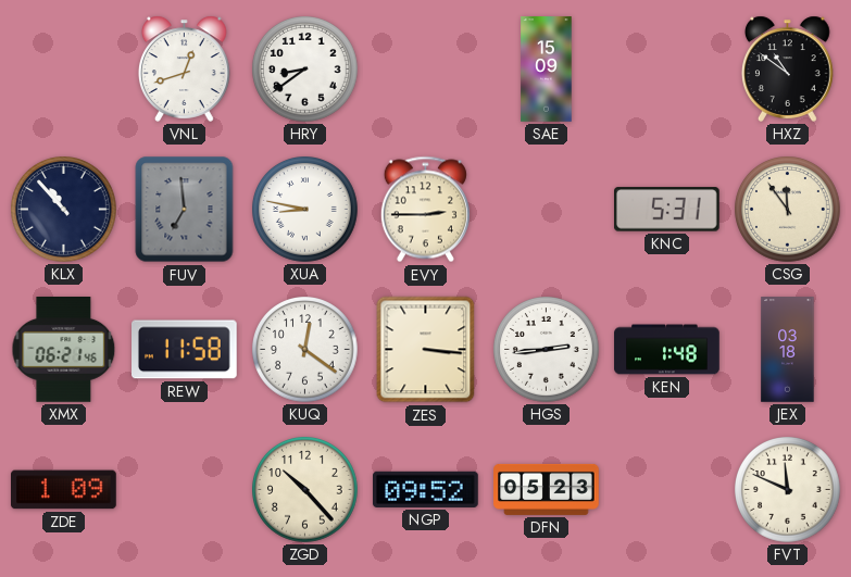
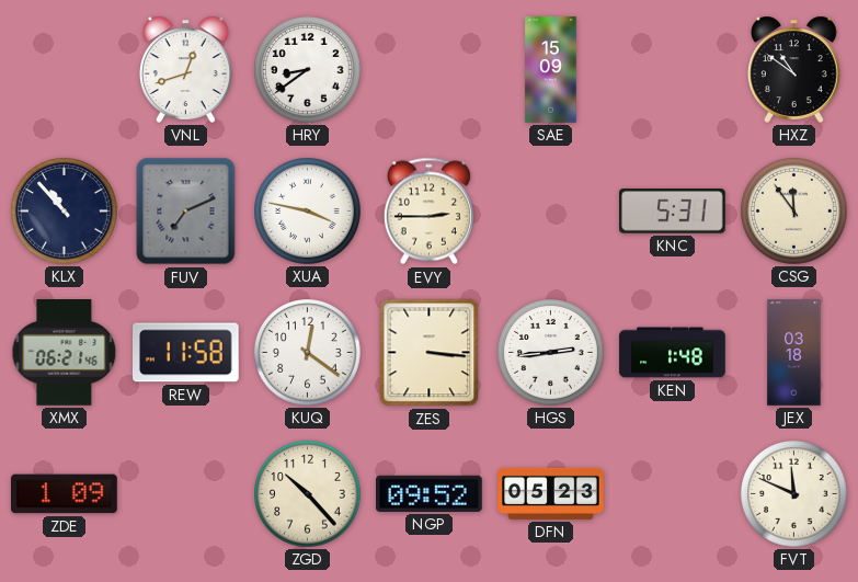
FUV: 6:59 -> 7:11 (186, 212)
XUA: 8:47 -> 3:47 (308, 212)
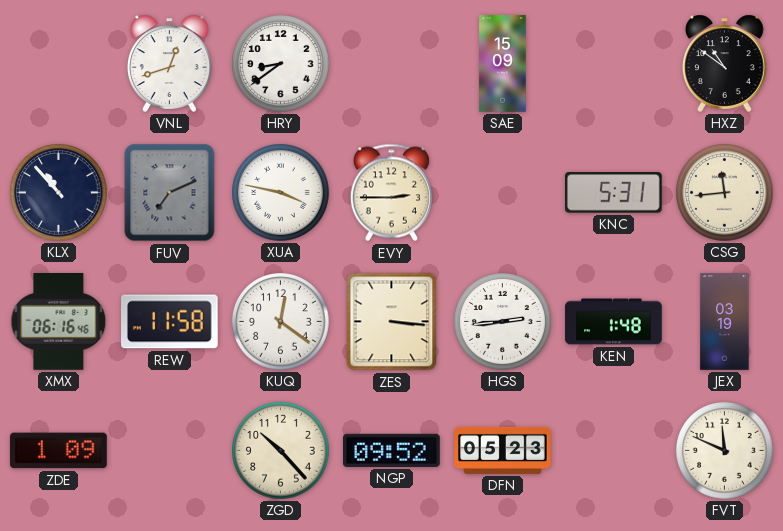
CSG: 11:54 -> 11:44 (725, 193)
XMX: 06:21 -> 06:16 (59, 322)
JEX: 03:18 -> 03:19 (725, 322)
